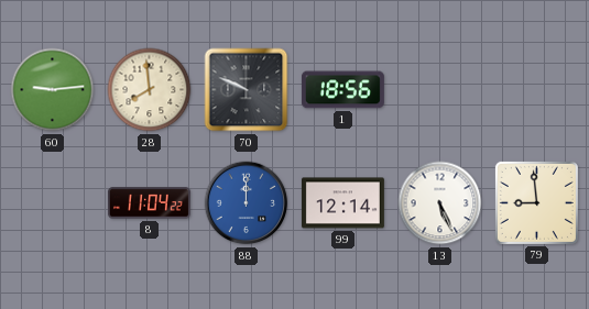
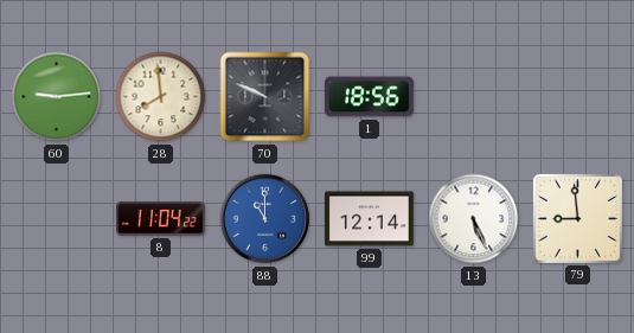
88: 12:00 -> 11:00 (265, 219)
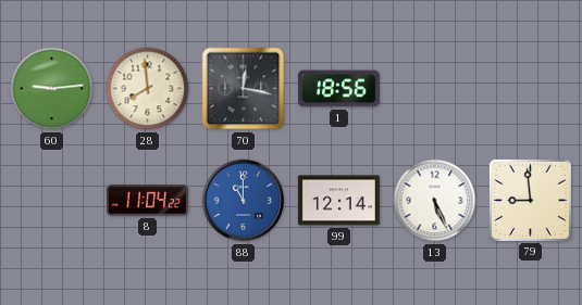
70: 9:49 -> 12:17 (244, 89)
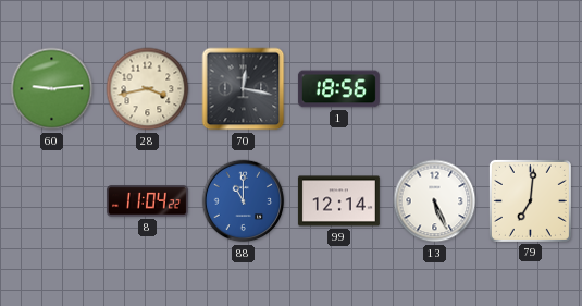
28: 7:59 -> 3:43 (148, 89)
79: 8:59 -> 7:01 (530, 200)
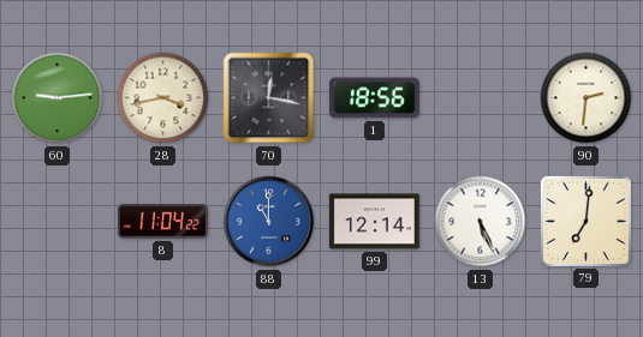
90: none -> 2:31 (587, 98)
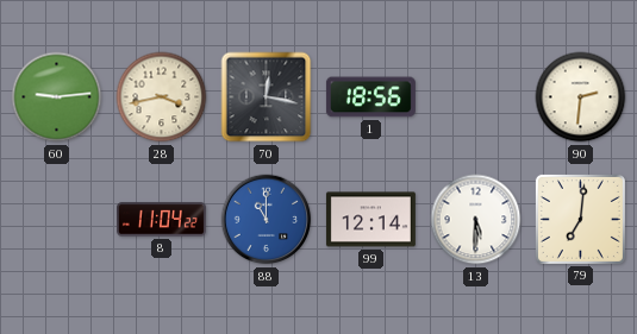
13: 5:26 -> 5:30 (476, 220)
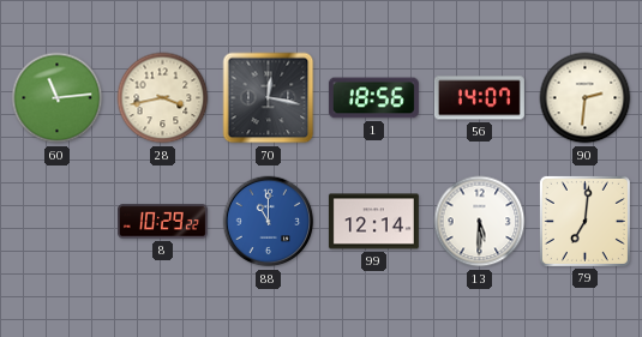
60: 9:14 -> 11:14 (58, 98)
56: none -> 14:07 (479, 98)
8: 11:04 -> 10:29 (162, 222)
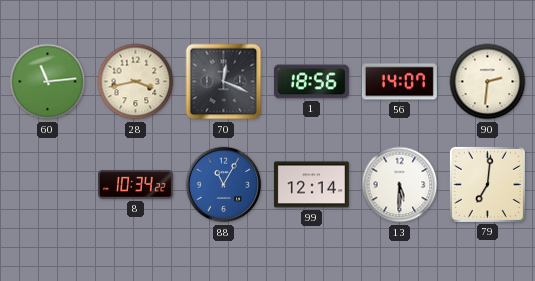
70: 12:17 -> 12:19 (224, 82)
8: 10:29 -> 10:34 (135, 185)
88: 11:00 -> 11:05 (224, 185)
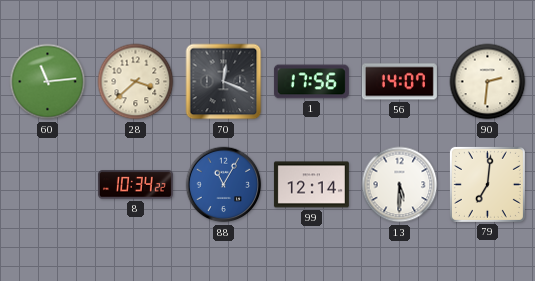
28: 3:43 -> 3:38 (136, 82)
1: 18:56 -> 17:56 (311, 82)
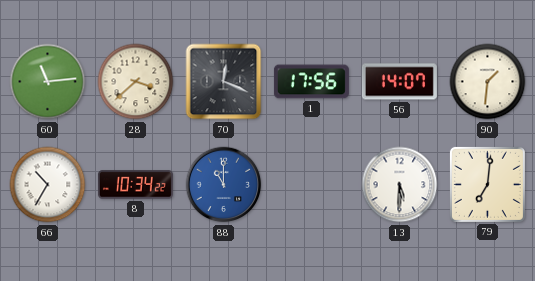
90: 2:31 -> 1:31 (488, 82)
66: none -> 10:35 (48, 185)
88: 11:05 -> 11:00 (224, 185)
99: 12:14 -> none (311, 185)
